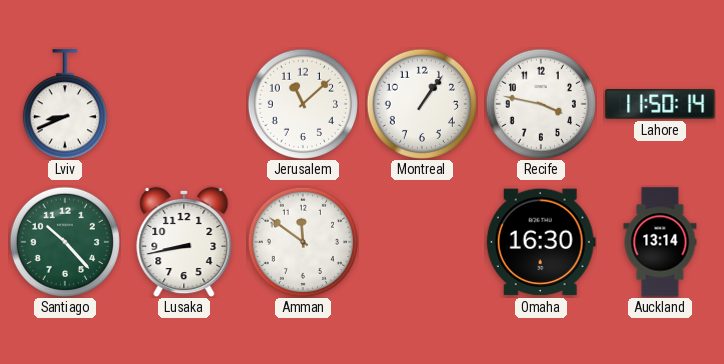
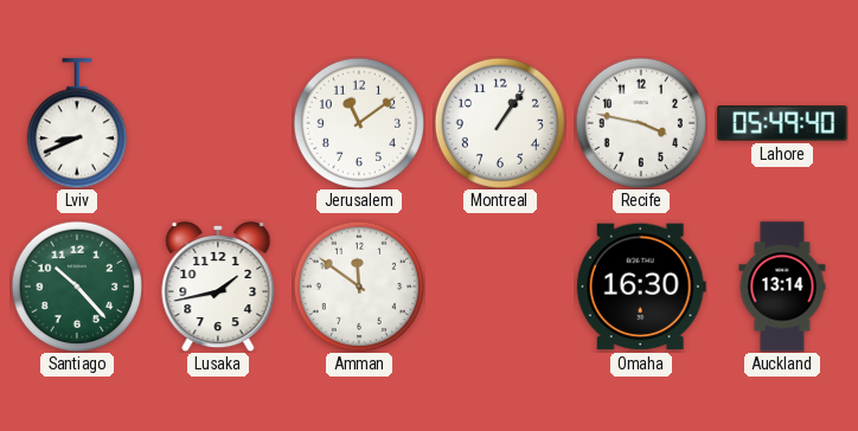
Jerusalem: 11:08 -> 11:09 (359, 123)
Lahore: 11:50 -> 05:49 (782, 123)
Lusaka: 8:43 -> 1:43 (218, 287)
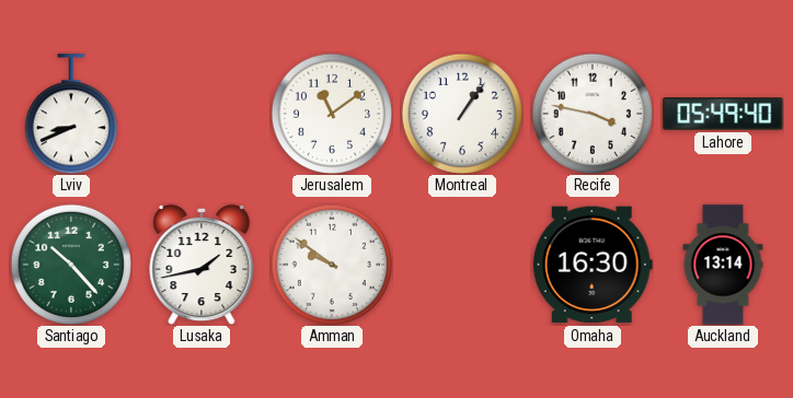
Amman: 11:51 -> 9:51 (332, 265)
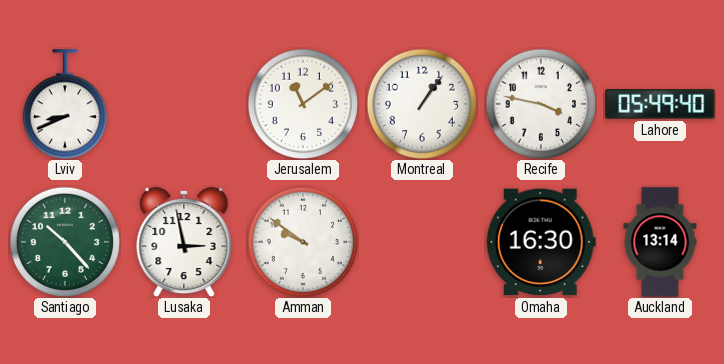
Lusaka: 1:43 -> 2:58 (184, 242)
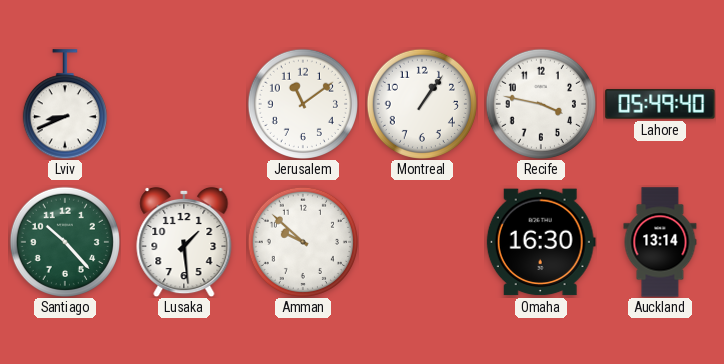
Lusaka: 2:58 -> 1:29 (184, 242)
Amman: 9:51 -> 9:52 (303, 242)
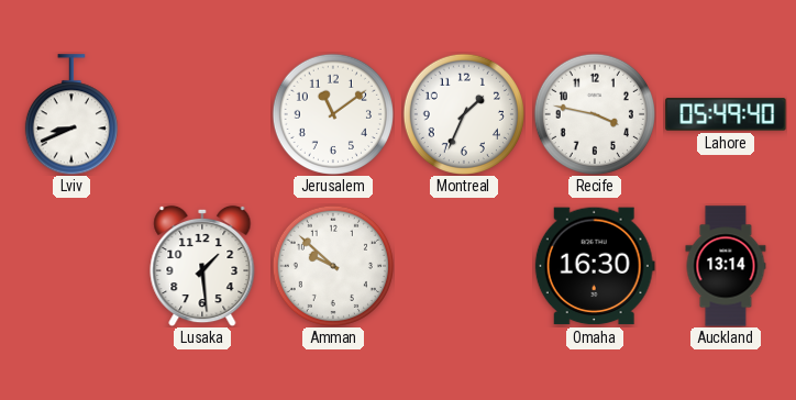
Montreal: 1:06 -> 1:34 (464, 114)
Santiago: 10:23 -> none (65, 242)
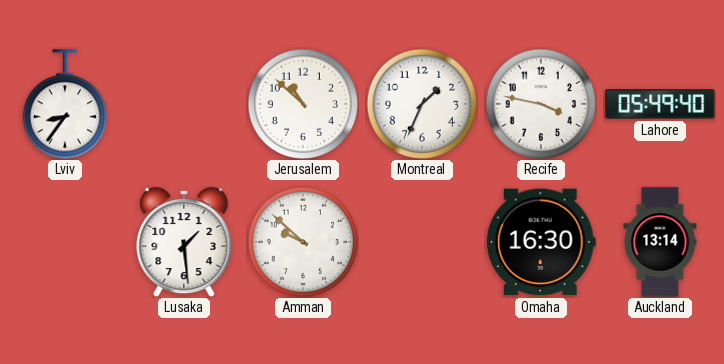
Lviv: 8:41 -> 8:36 (65, 104)
Jerusalem: 11:09 -> 10:52 (303, 104)
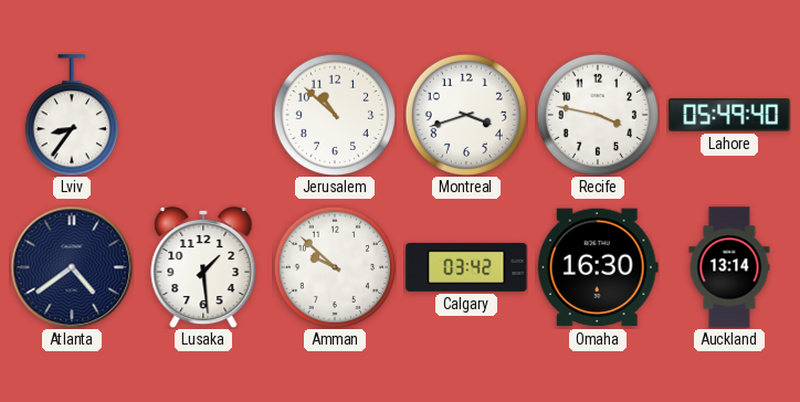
Montreal: 1:34 -> 3:42 (466, 115)
Atlanta: none -> 4:39 (72, 267)
Calgary: none -> 03:42 (466, 267)
